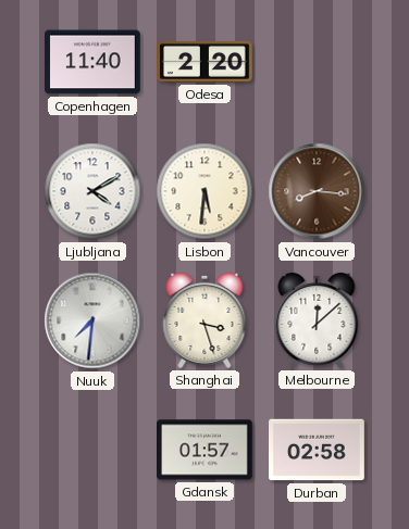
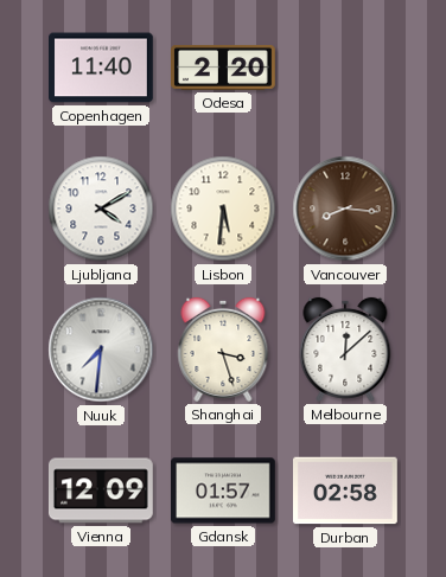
Vienna: none -> 12:09 (101, 491)
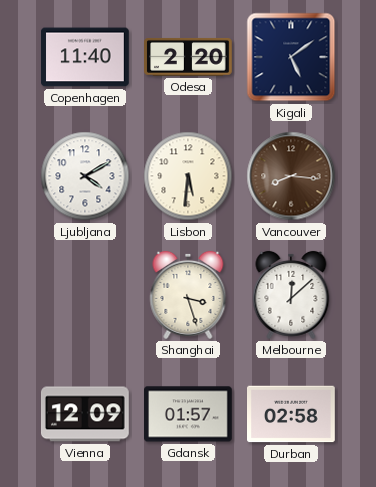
Kigali: none -> 5:09 (291, 57)
Nuuk: 7:31 -> none (101, 350)
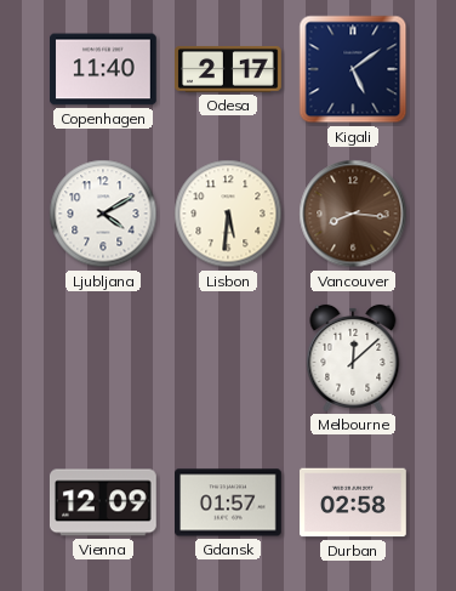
Odesa: 2:20 -> 2:17 (229, 69)
Shanghai: 3:27 -> none (188, 295)
